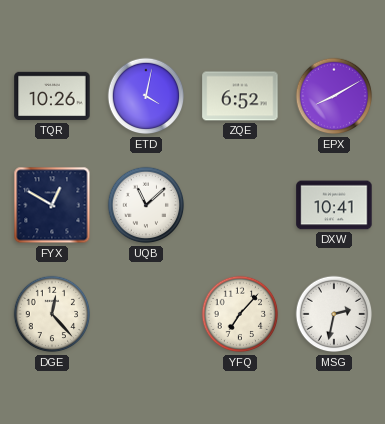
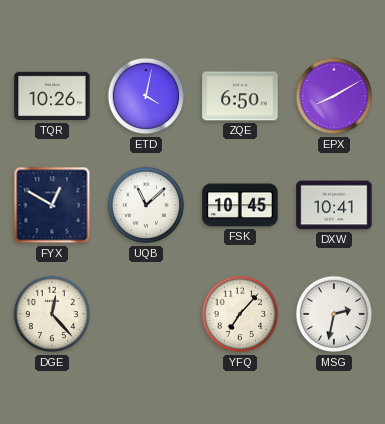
ZQE: 6:52 -> 6:50 (240, 96)
FSK: none -> 10:45 (240, 205)
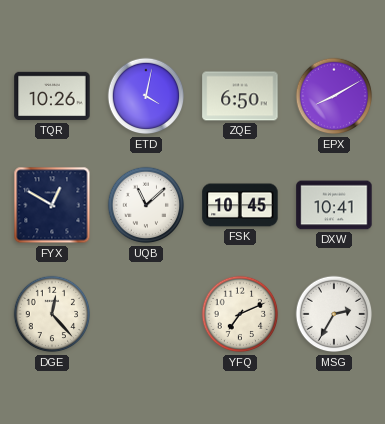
YFQ: 7:07 -> 7:11 (240, 314)
MSG: 2:32 -> 2:35 (334, 314)
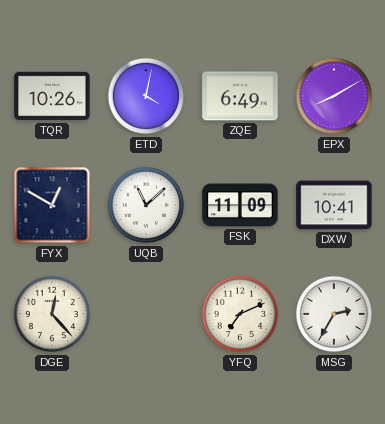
ZQE: 6:50 -> 6:49 (240, 96)
FSK: 10:45 -> 11:09 (240, 205)
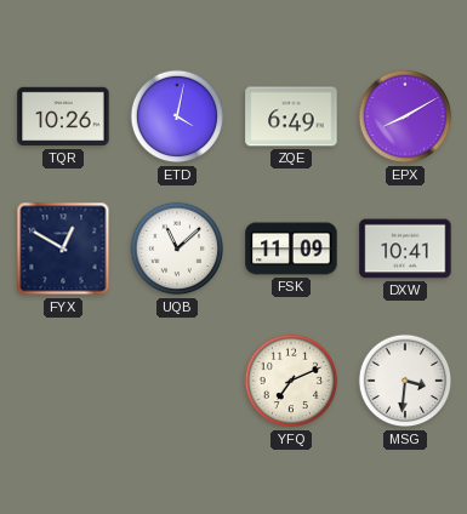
DGE: 12:23 -> none (52, 314)
MSG: 2:35 -> 3:31 (405, 381)
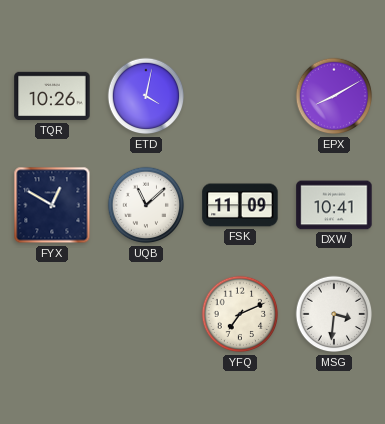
ZQE: 6:49 -> none (291, 116)
